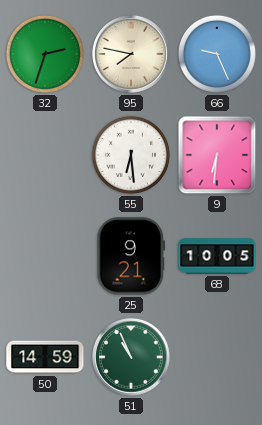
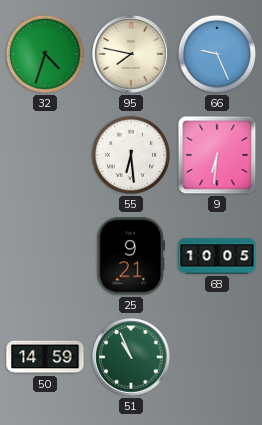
32: 2:33 -> 4:33 (45, 54)
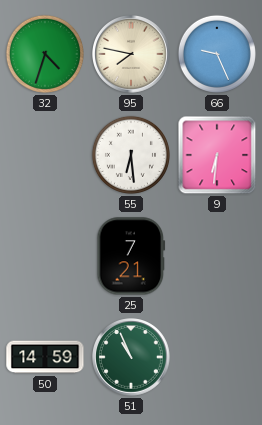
25: 9:21 -> 7:21 (131, 256)
68: 10:05 -> none (217, 256)
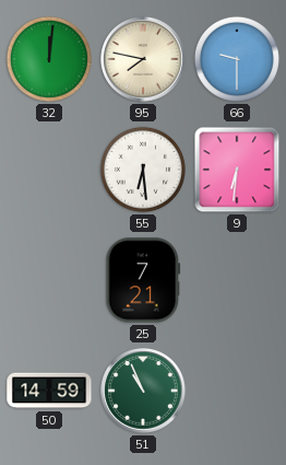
32: 4:33 -> 12:01 (49, 59)
66: 9:26 -> 9:30 (237, 59)
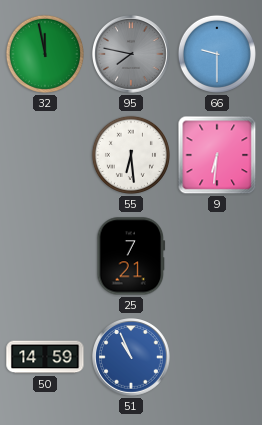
32: 12:01 -> 11:58 (45, 54)
95 dial: cream -> grey (132, 55)
51 dial: green -> blue (132, 358)
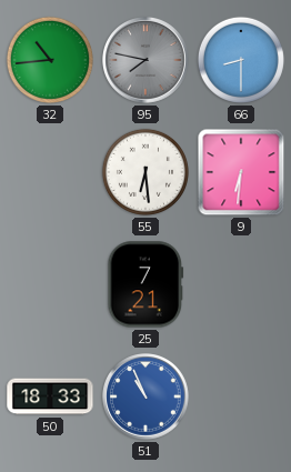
32: 11:58 -> 10:44 (50, 60)
66: 9:30 -> 8:30 (241, 60)
50: 14:59 -> 18:33 (50, 396)
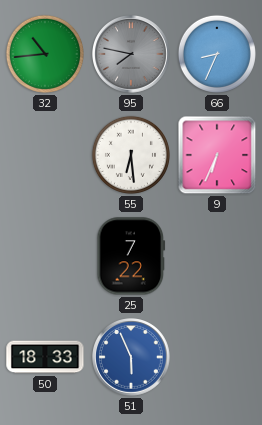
66: 8:30 -> 8:34 (217, 54)
9: 6:31 -> 6:34 (217, 155)
25: 7:21 -> 7:22 (131, 256)
51: 10:56 -> 5:56 (132, 358)
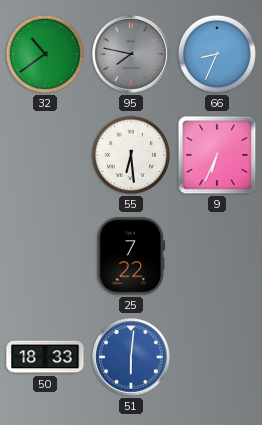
32: 10:44 -> 10:39 (45, 54)
51: 5:56 -> 6:01 (132, 358)
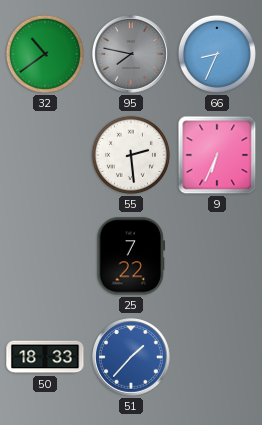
55: 6:29 -> 2:29 (131, 155)
51: 6:01 -> 1:37 (132, 358)
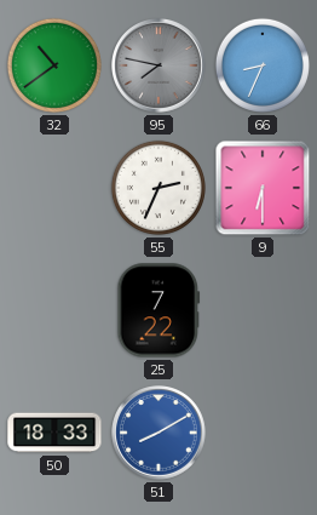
55: 2:29 -> 2:34 (158, 188)
9: 6:34 -> 6:30 (263, 188)
51: 1:37 -> 8:10 (160, 434)
